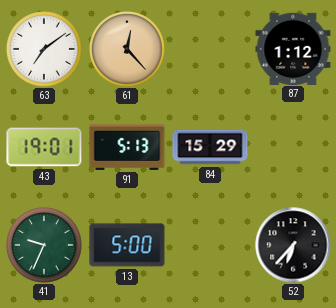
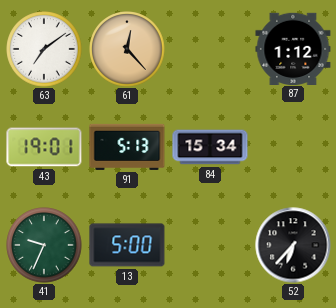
84: 15:29 -> 15:34 (210, 147)
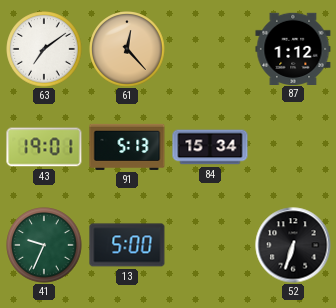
52: 6:37 -> 6:33 (293, 245)
